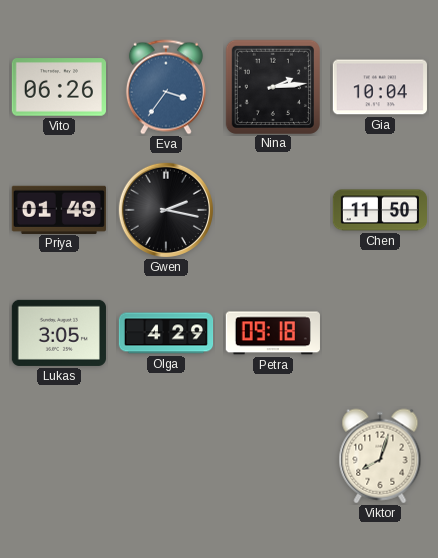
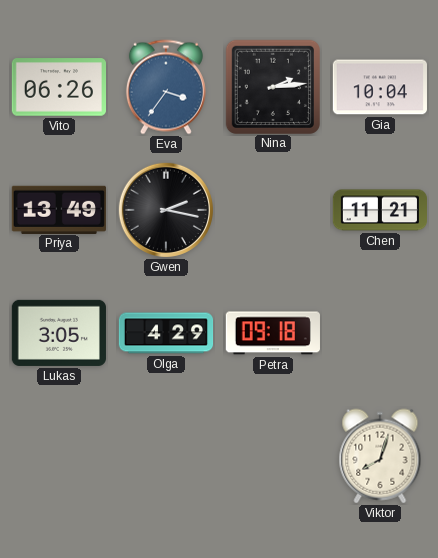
Priya: 01:49 -> 13:49 (59, 209)
Chen: 11:50 -> 11:21 (379, 210)
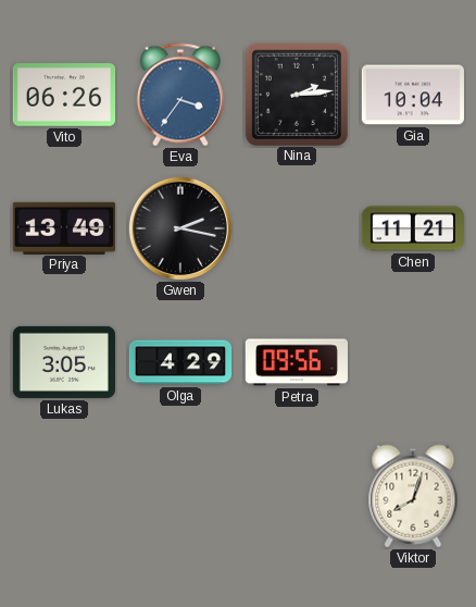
Petra: 09:18 -> 09:56 (297, 362)
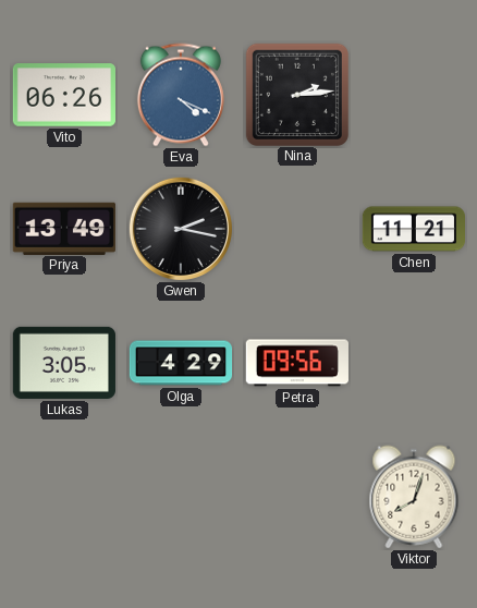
Eva: 3:36 -> 4:19 (181, 95)
Gia: 10:04 -> none (413, 95)
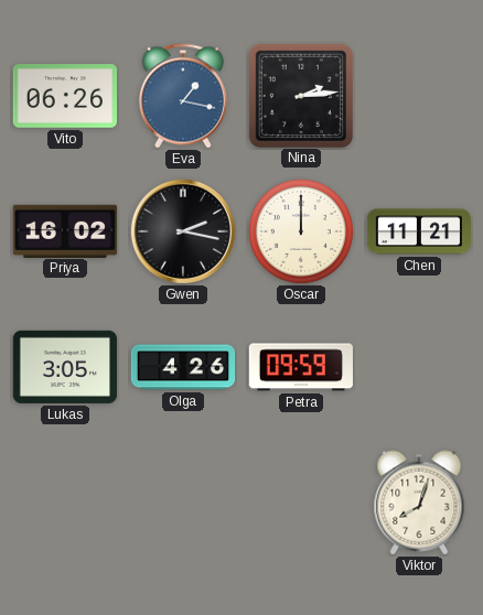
Eva: 4:19 -> 1:17 (183, 96)
Priya: 13:49 -> 16:02 (65, 230)
Oscar: none -> 12:00 (301, 231)
Olga: 4:29 -> 4:26 (183, 367)
Petra: 09:56 -> 09:59 (301, 367)
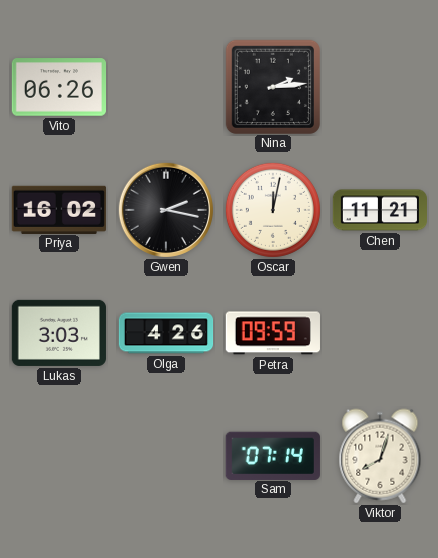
Eva: 1:17 -> none (183, 96)
Oscar: 12:00 -> 12:02 (273, 210)
Lukas: 3:05 -> 3:03 (58, 333)
Sam: none -> 07:14 (273, 455)
